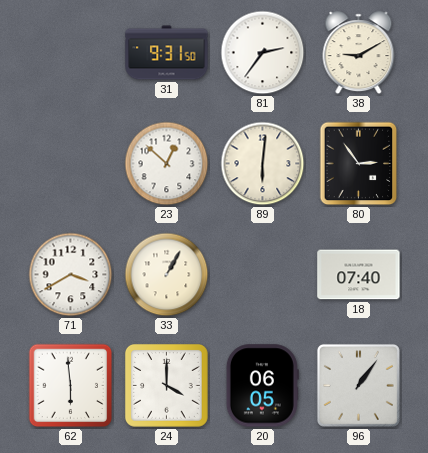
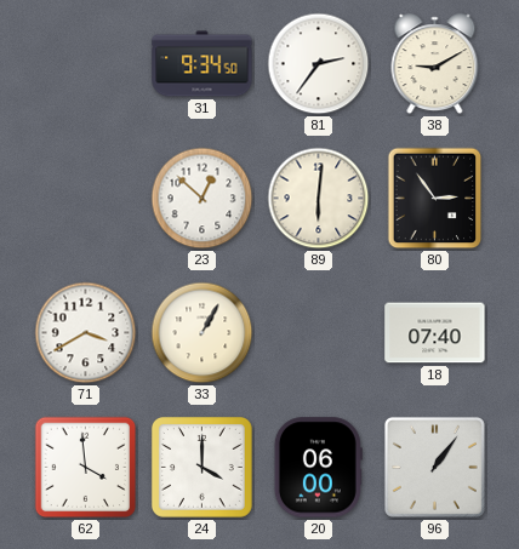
31: 9:31 -> 9:34 (203, 64)
62: 5:59 -> 3:59 (86, 468)
20: 06:05 -> 06:00 (318, 468)
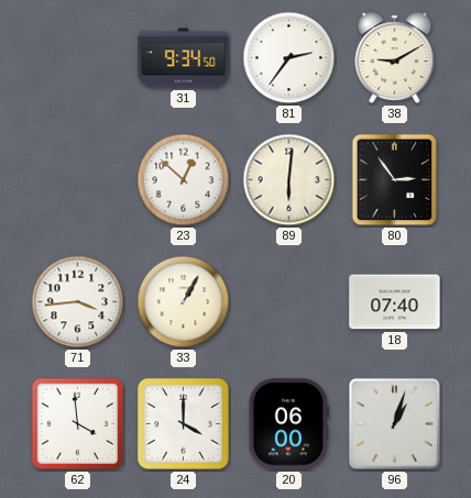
71: 3:40 -> 3:44 (78, 302)
96: 1:06 -> 1:03 (394, 423)
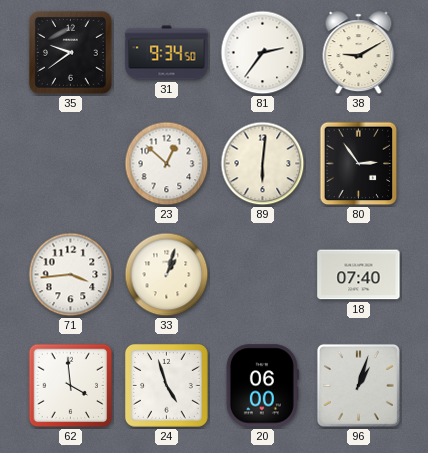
35: none -> 9:39 (70, 52)
33: 1:05 -> 1:03 (167, 275)
24: 4:00 -> 4:57 (166, 385)
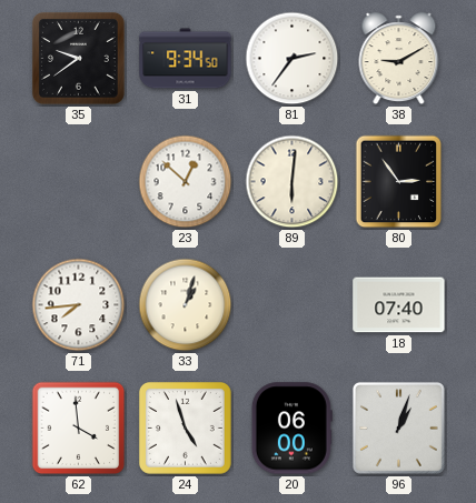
71: 3:44 -> 7:44 (79, 305)
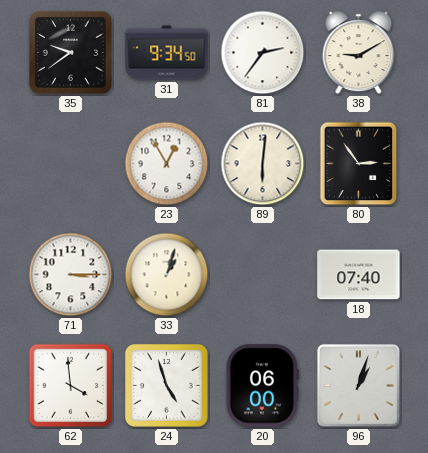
23: 12:52 -> 12:55 (167, 164)
71: 7:44 -> 3:15 (71, 275)
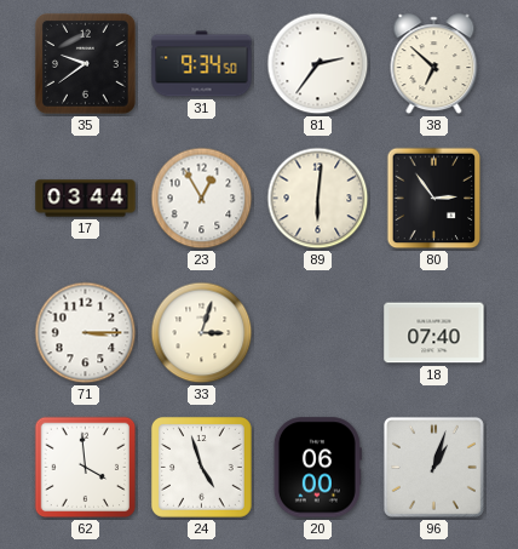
38: 9:10 -> 6:52 (434, 64)
17: none -> 03:44 (86, 199)
33: 1:03 -> 3:03 (202, 333)
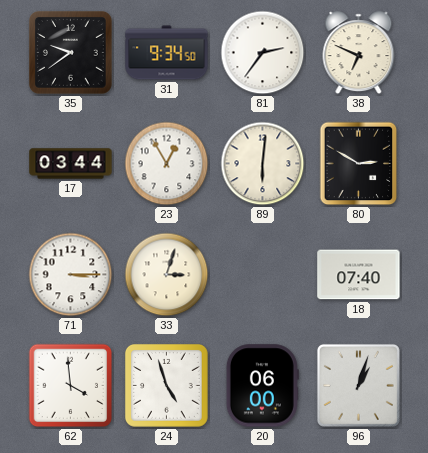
38: 6:52 -> 6:49 (359, 53)
80: 2:54 -> 2:50 (359, 164)
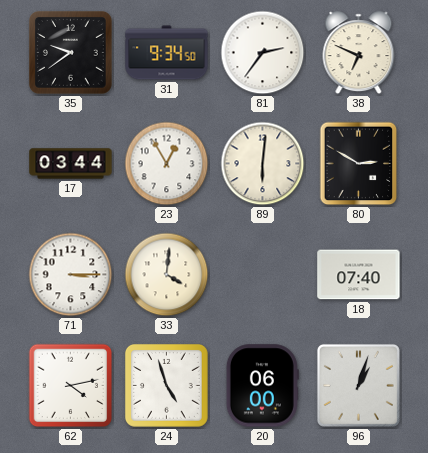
33: 3:03 -> 4:01 (167, 275)
62: 3:59 -> 4:13 (71, 386)
